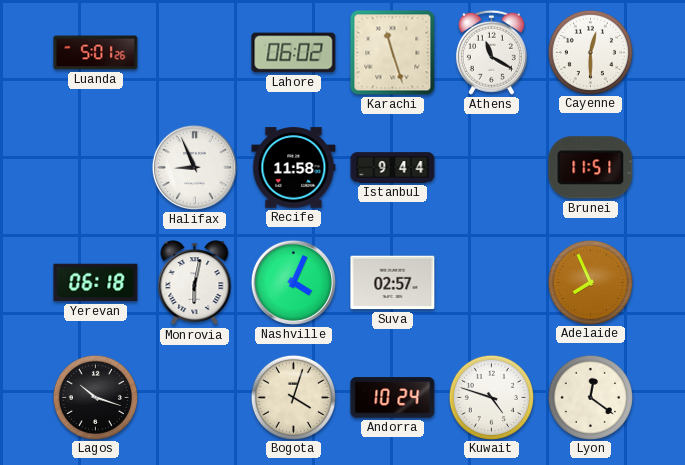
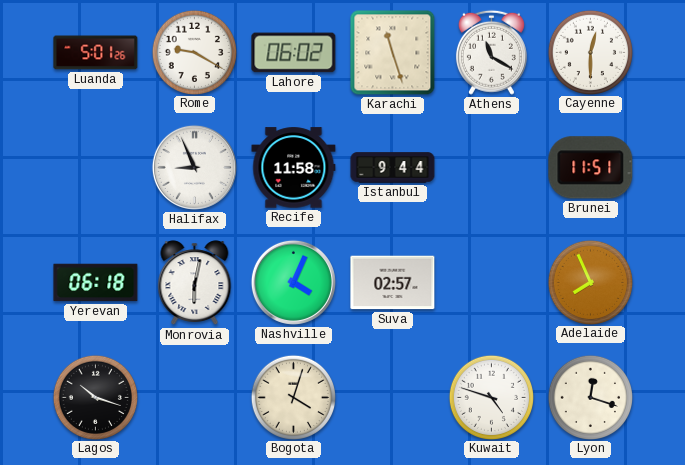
Rome: none -> 9:20 (194, 52)
Andorra: 10:24 -> none (393, 398)
Lyon: 12:21 -> 12:18 (590, 397)
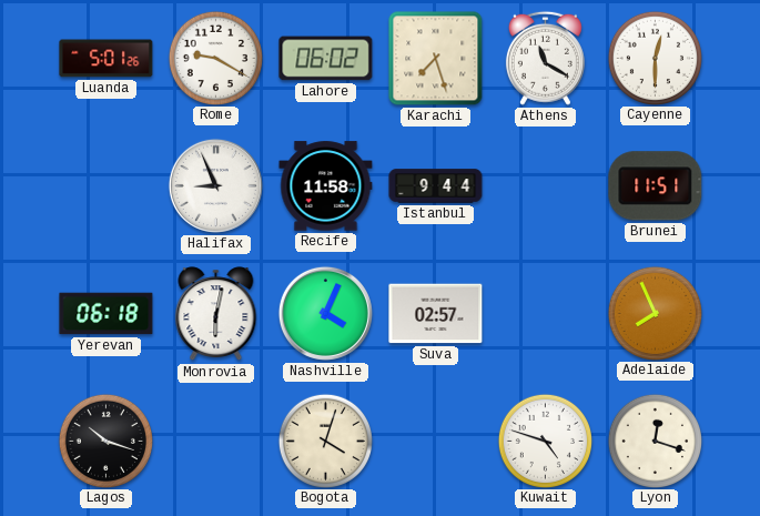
Karachi: 11:27 -> 7:27 (436, 59)
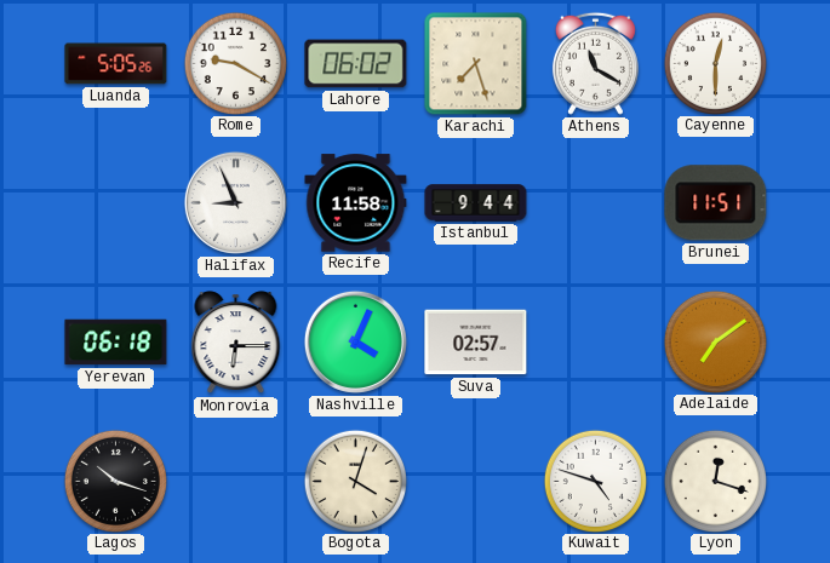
Luanda: 5:01 -> 5:05 (116, 64)
Monrovia: 6:02 -> 6:15 (236, 343)
Adelaide: 7:56 -> 7:09 (715, 341)
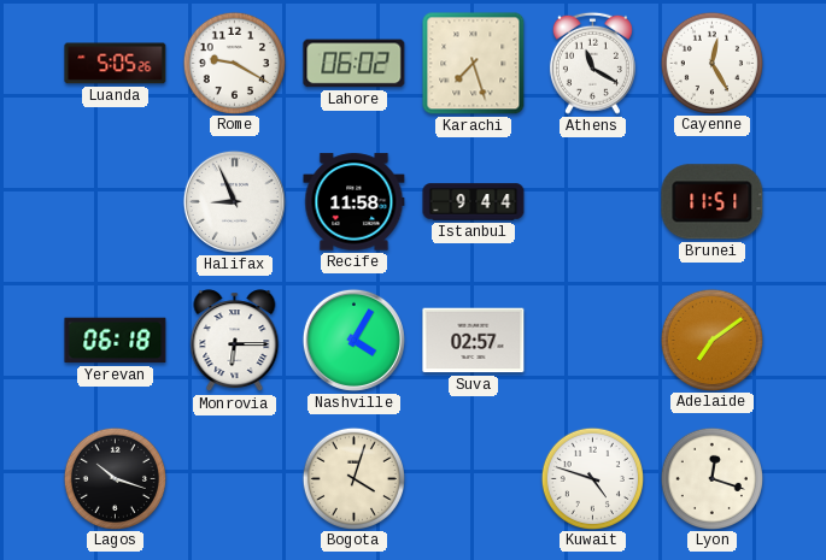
Cayenne: 12:30 -> 12:25 (711, 63)
Nashville: 4:04 -> 4:05 (353, 340)
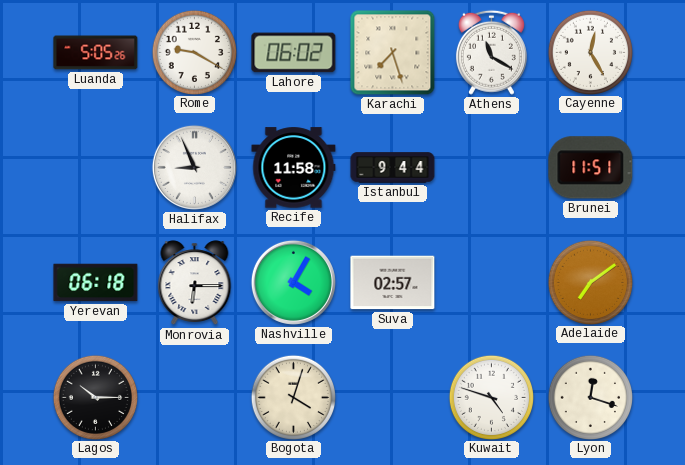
Lagos: 10:18 -> 10:15 (95, 397)
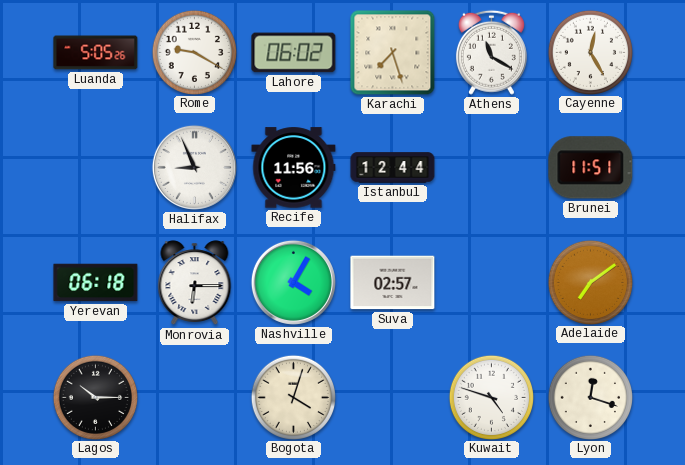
Recife: 11:58 -> 11:56 (294, 168)
Istanbul: 9:44 -> 12:44 (393, 168)
